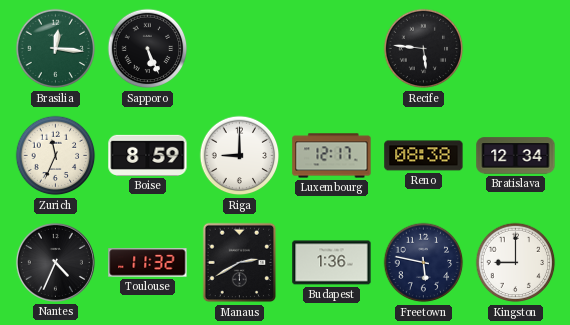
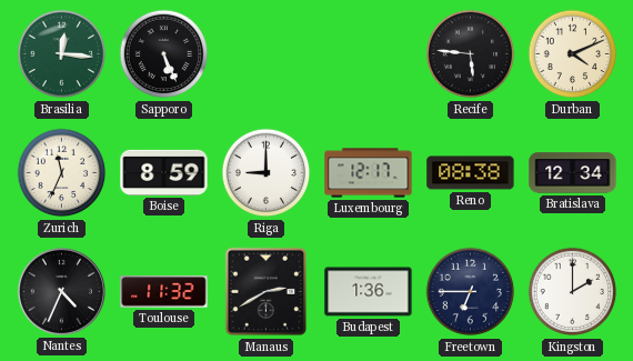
Durban: none -> 4:11 (573, 54)
Freetown: 5:47 -> 6:45 (471, 292)
Kingston: 9:00 -> 2:00 (573, 292)
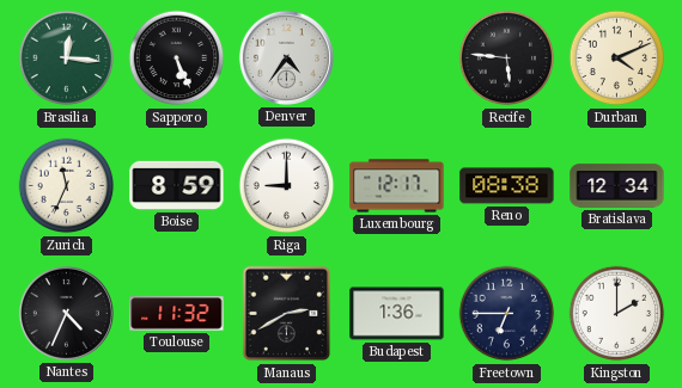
Denver: none -> 4:36 (286, 57)
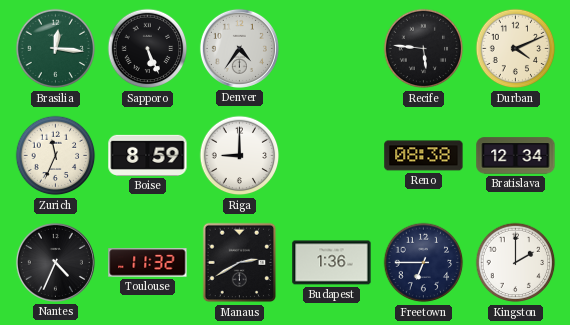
Luxembourg: 12:17 -> none (397, 186)
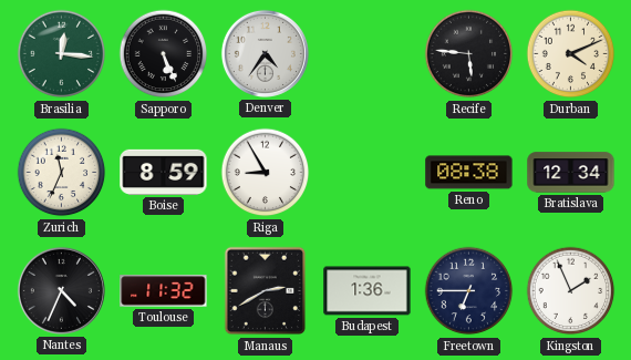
Riga: 9:00 -> 8:55 (266, 173)
Kingston: 2:00 -> 1:56 (571, 291)
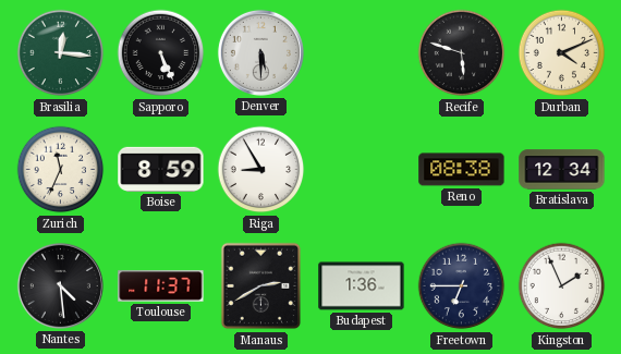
Denver: 4:36 -> 5:30 (260, 52)
Recife: 5:46 -> 5:48 (462, 53)
Nantes: 4:34 -> 4:29 (60, 285)
Toulouse: 11:32 -> 11:37 (161, 286)
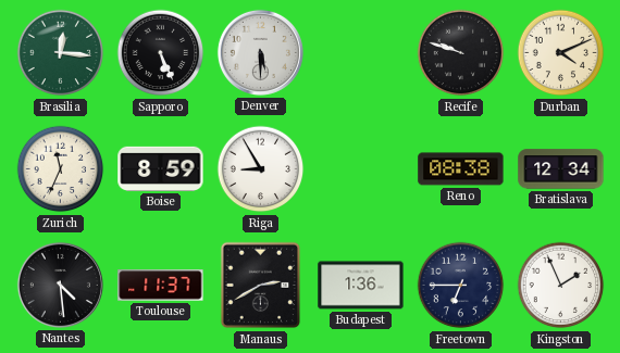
Recife: 5:48 -> 9:48 (461, 53)
